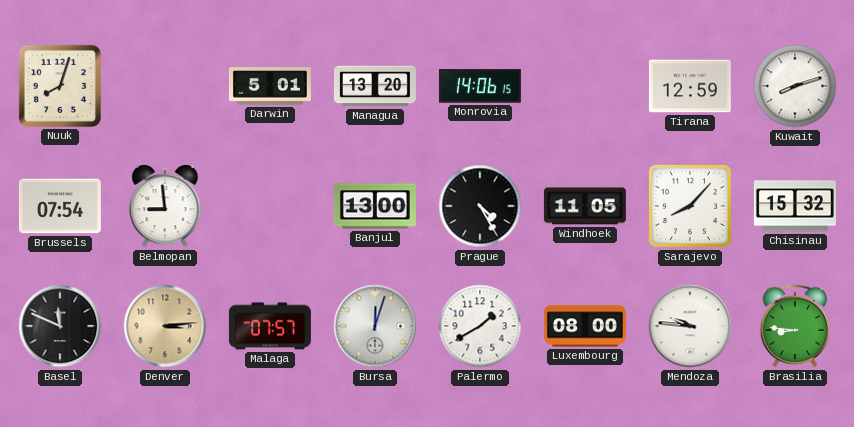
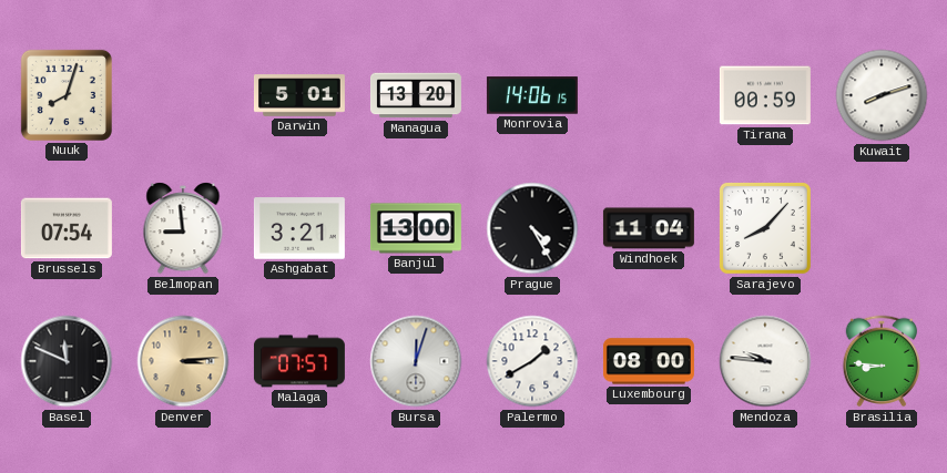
Tirana: 12:59 -> 00:59 (765, 95)
Ashgabat: none -> 3:21 (299, 228)
Windhoek: 11:05 -> 11:04 (649, 228)
Chisinau: 15:32 -> none (795, 206)
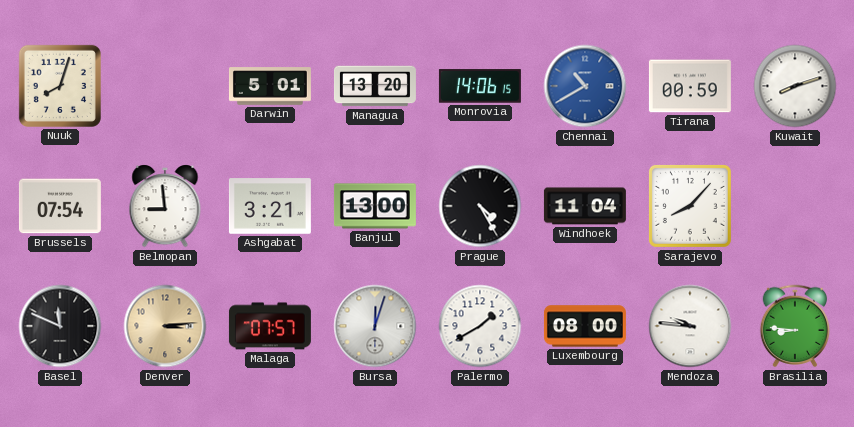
Chennai: none -> 10:40 (585, 86)
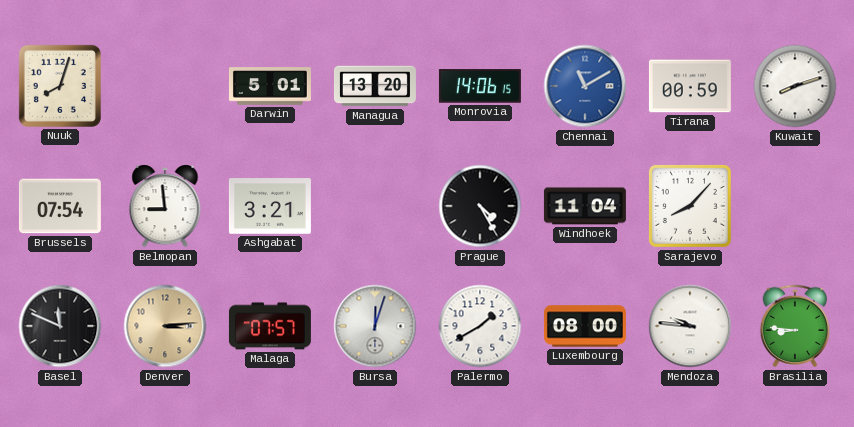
Chennai: 10:40 -> 11:10 (585, 86)
Banjul: 13:00 -> none (375, 206)
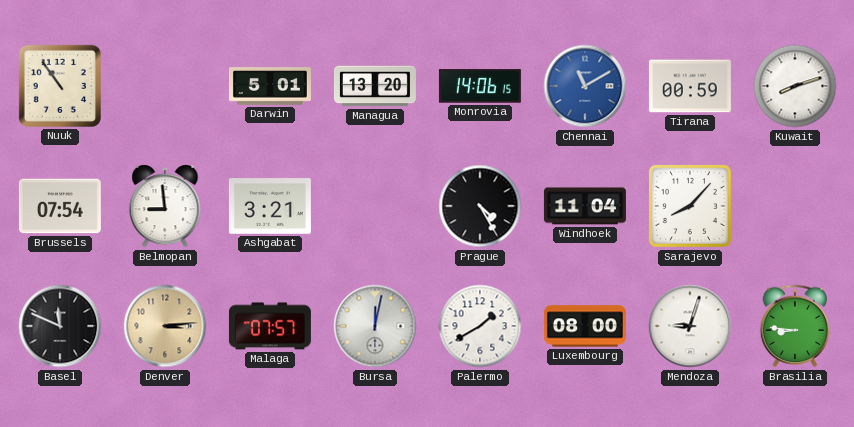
Nuuk: 8:03 -> 10:54 (60, 86)
Bursa: 12:03 -> 12:02 (375, 326)
Mendoza: 9:46 -> 9:03 (690, 326)
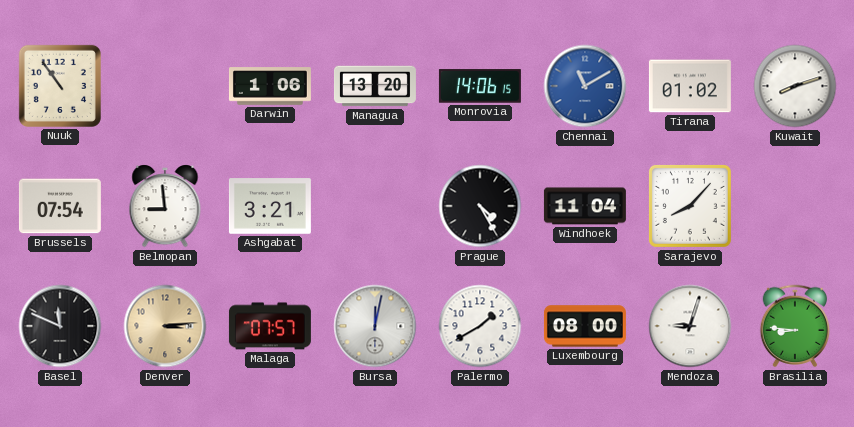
Darwin: 5:01 -> 1:06 (270, 86)
Tirana: 00:59 -> 01:02 (690, 86)
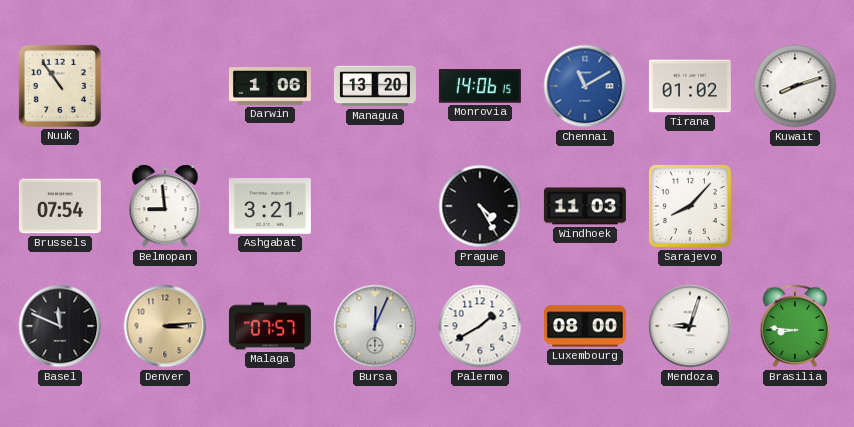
Windhoek: 11:04 -> 11:03 (585, 206)
Bursa: 12:02 -> 12:04 (375, 326)
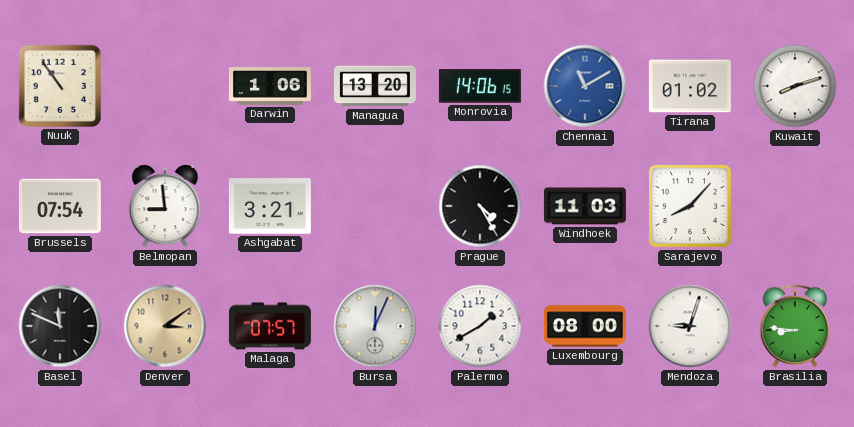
Denver: 3:14 -> 3:09 (165, 326)
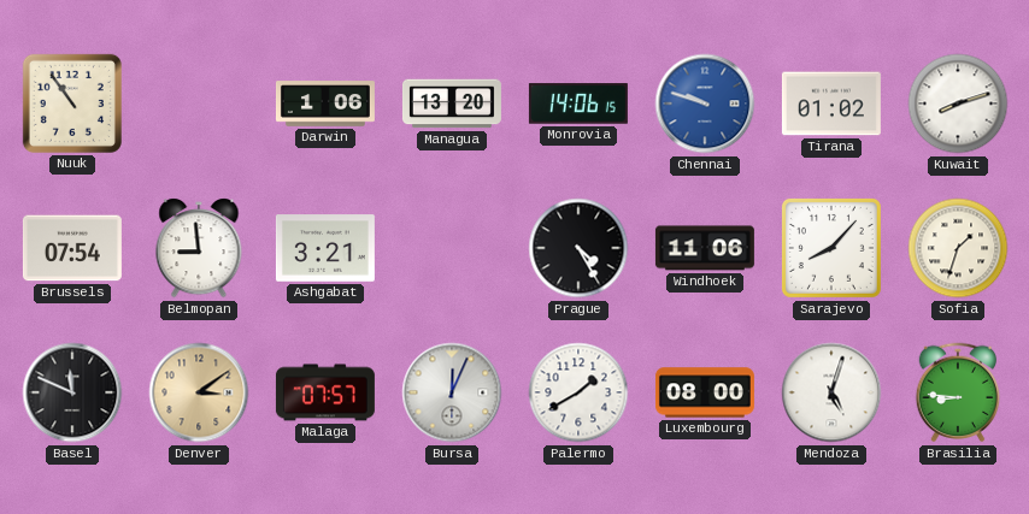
Chennai: 11:10 -> 9:48 (705, 104)
Windhoek: 11:03 -> 11:06 (705, 248)
Sofia: none -> 1:33 (958, 248)
Mendoza: 9:03 -> 5:03 (831, 392)
